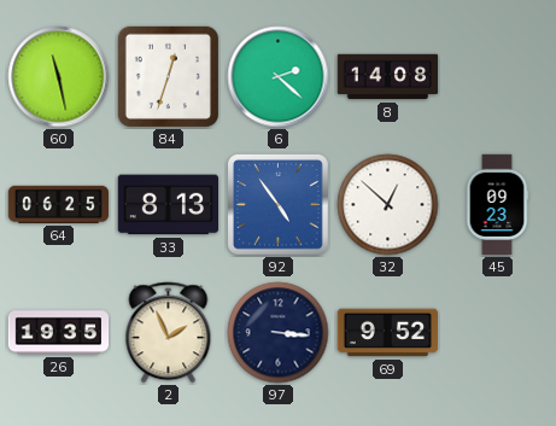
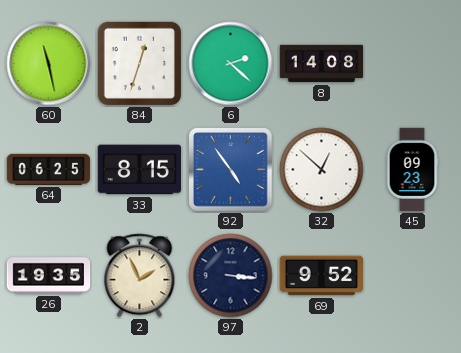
33: 8:13 -> 8:15 (139, 170)
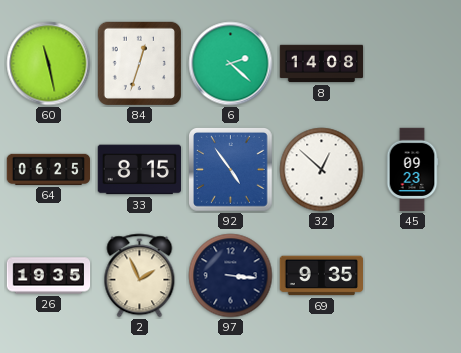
69: 9:52 -> 9:35 (321, 276)
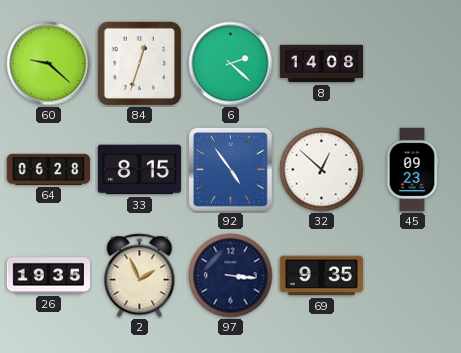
60: 11:28 -> 9:22 (49, 64)
64: 06:25 -> 06:28 (49, 169)
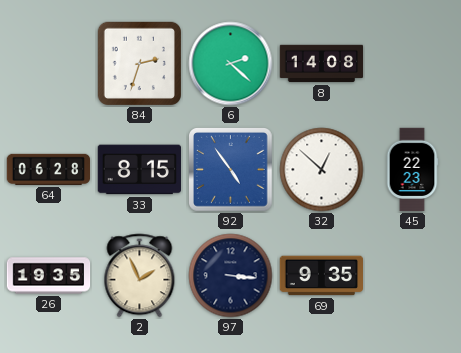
60: 9:22 -> none (49, 64)
84: 12:33 -> 2:33 (139, 63)
45: 09:23 -> 22:23 (412, 170)
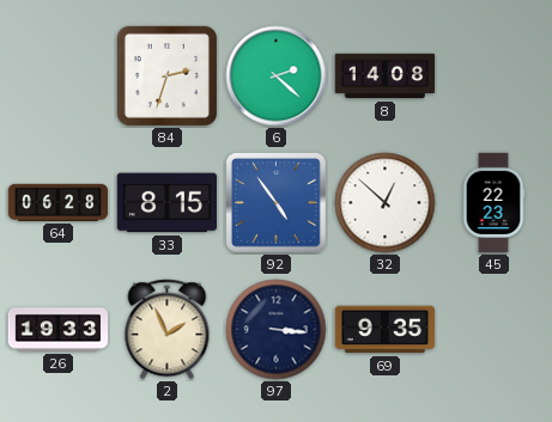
26: 19:35 -> 19:33 (59, 330)
